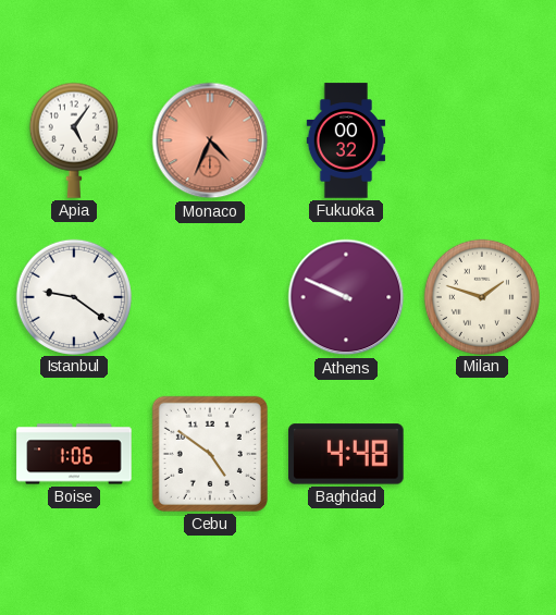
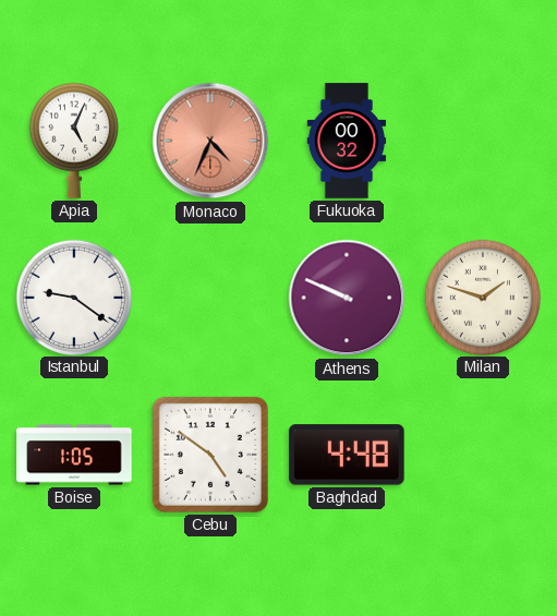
Apia: 5:06 -> 5:04 (74, 141)
Boise: 1:06 -> 1:05 (74, 455)
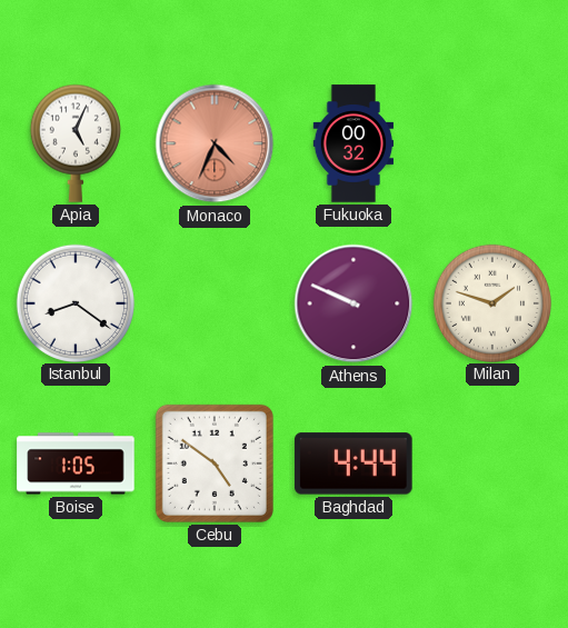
Istanbul: 9:21 -> 8:21 (74, 302)
Baghdad: 4:48 -> 4:44 (353, 463)
